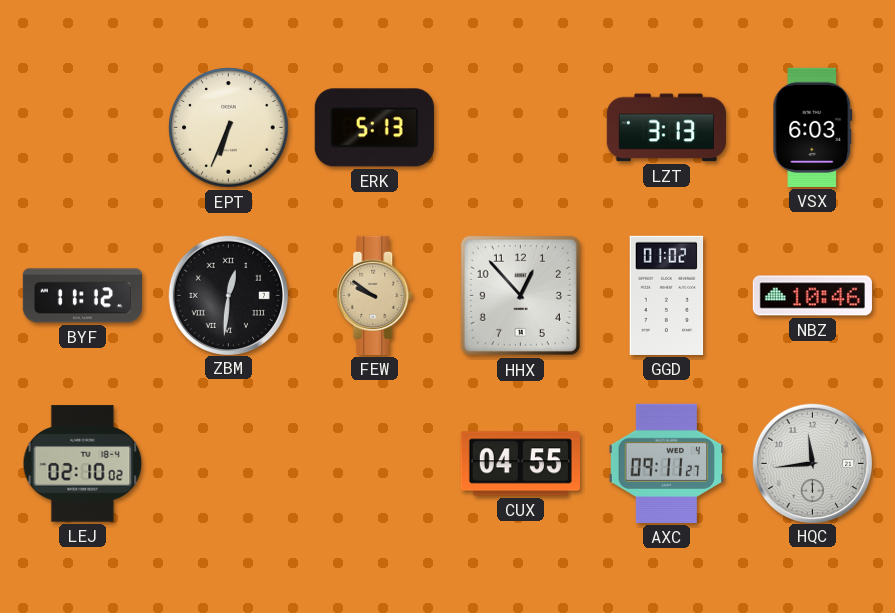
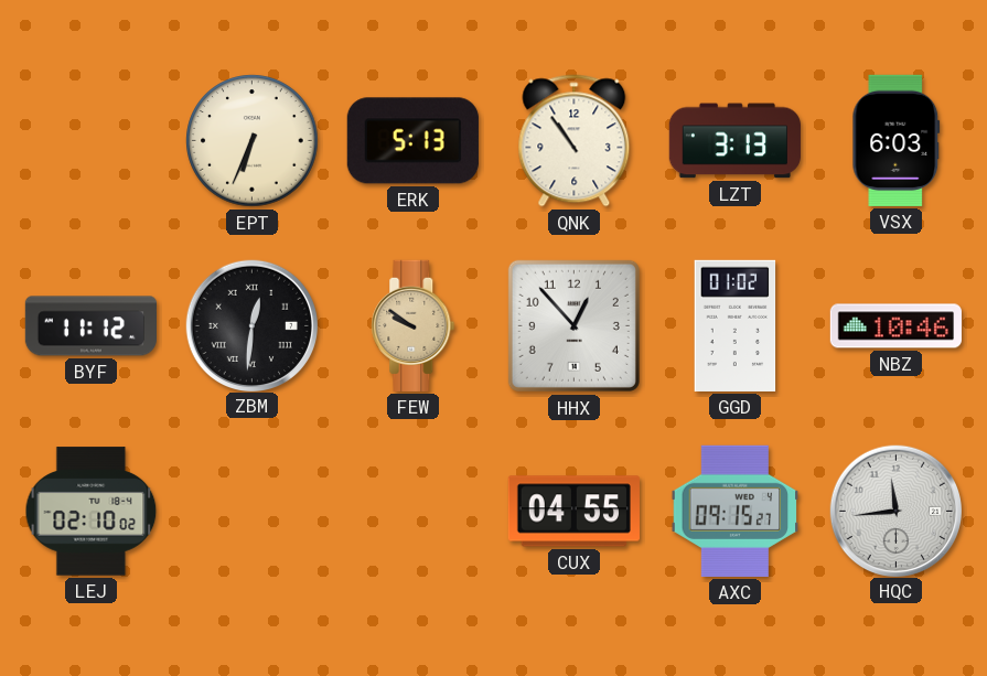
QNK: none -> 10:54 (575, 141)
AXC: 09:11 -> 09:15 (736, 511)
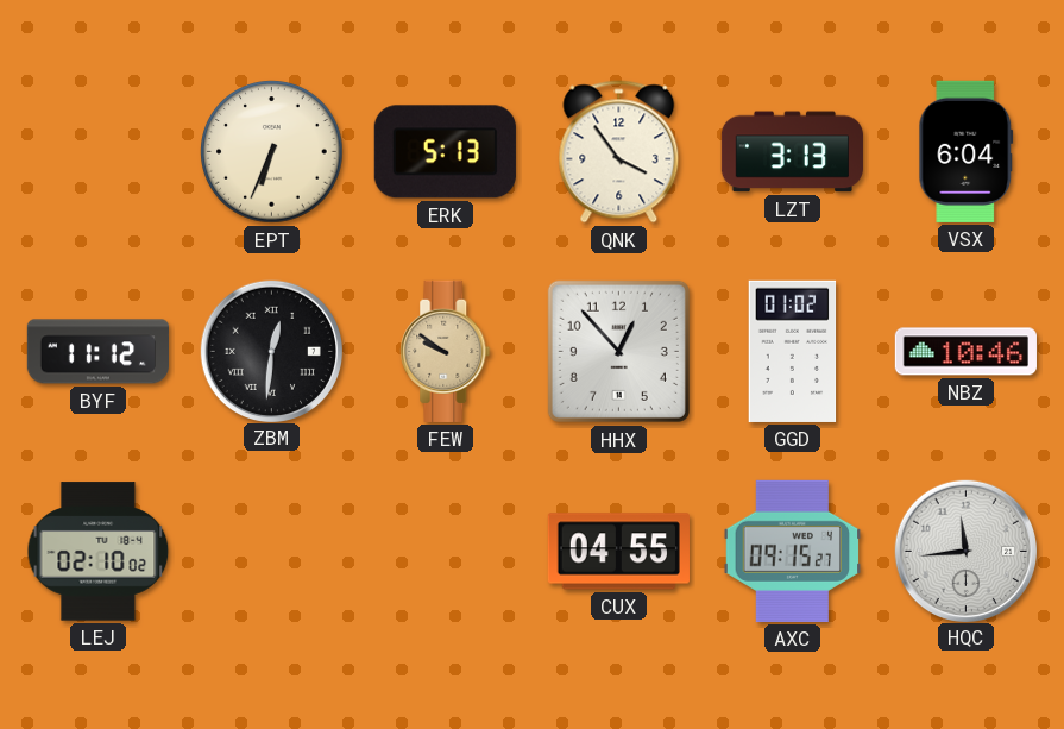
QNK: 10:54 -> 3:54 (619, 152)
VSX: 6:03 -> 6:04 (967, 151)
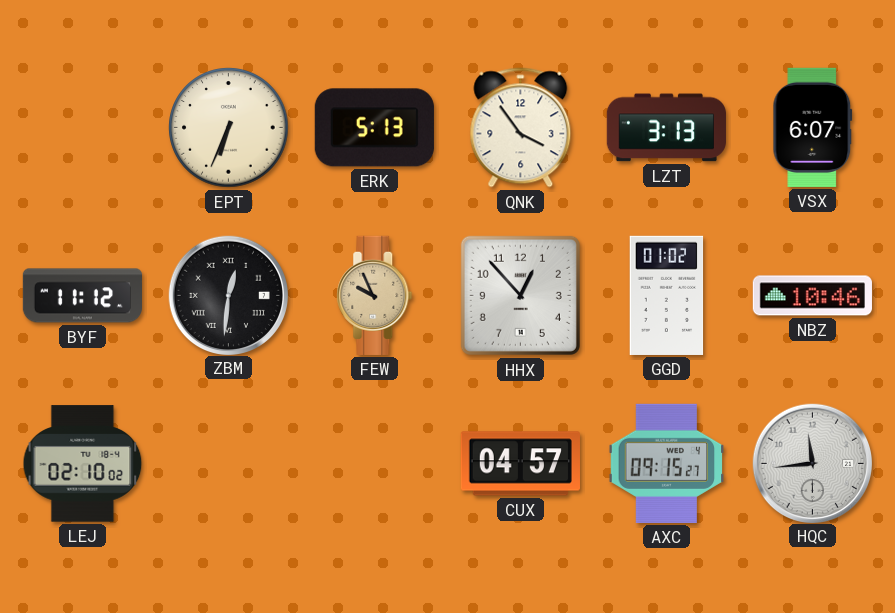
VSX: 6:04 -> 6:07 (813, 127)
FEW: 9:51 -> 9:56 (375, 295)
CUX: 04:55 -> 04:57 (520, 464)
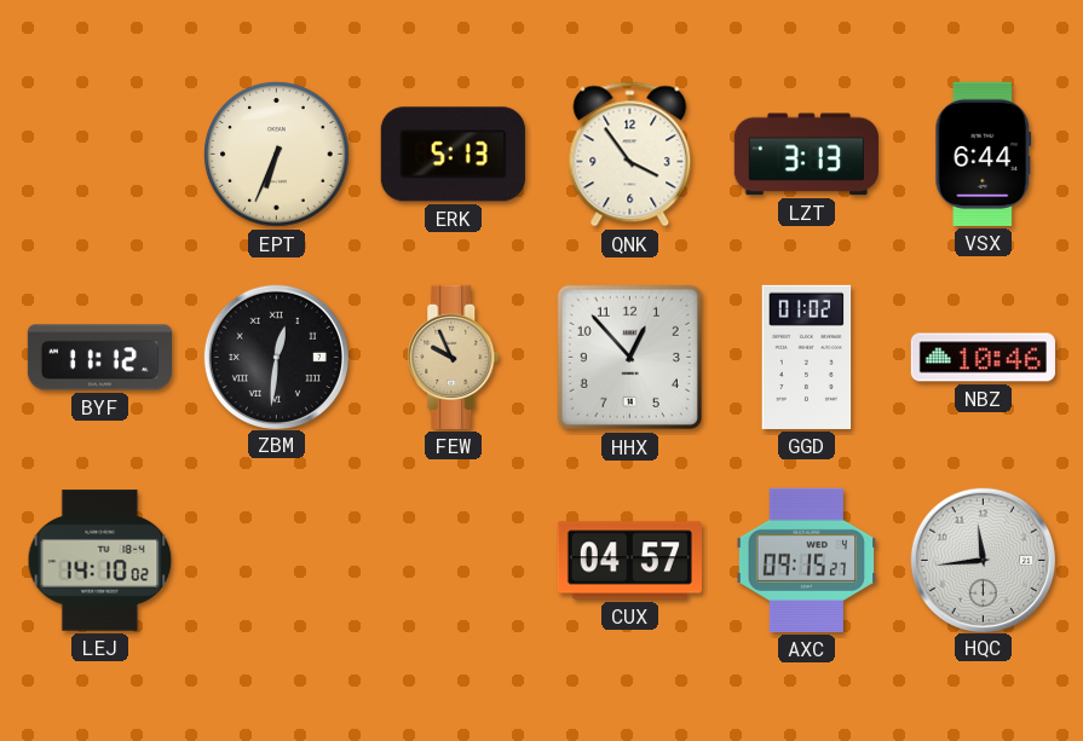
VSX: 6:07 -> 6:44 (984, 154)
LEJ: 02:10 -> 14:10 (100, 561)
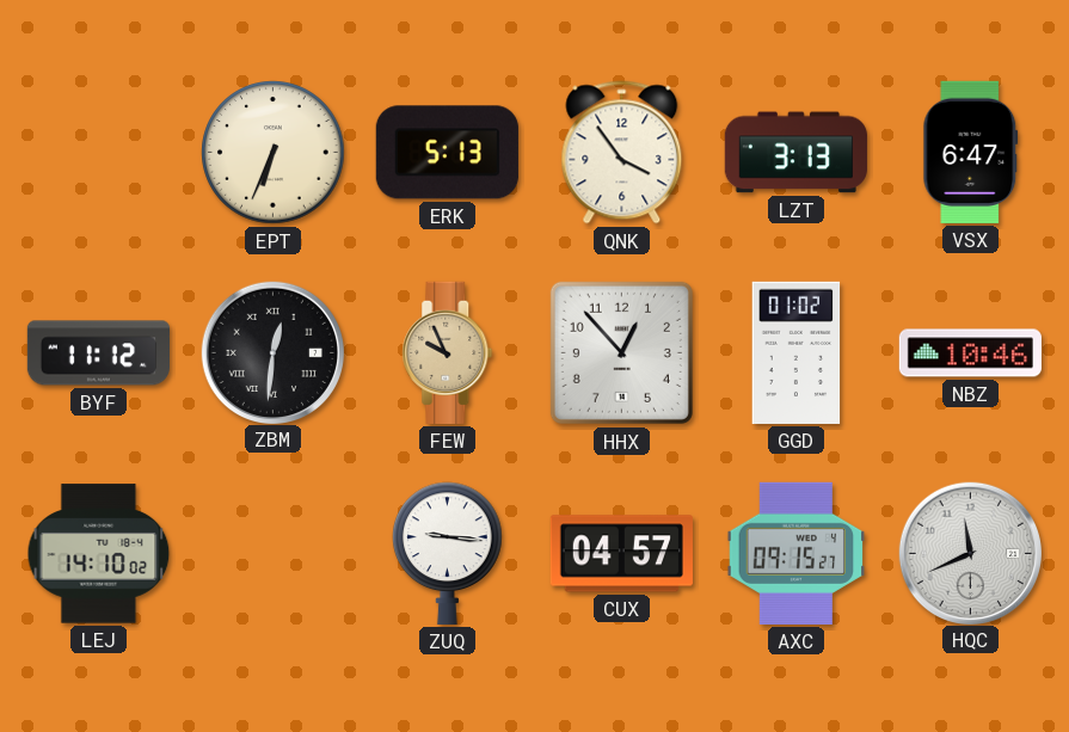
VSX: 6:44 -> 6:47 (971, 152)
ZUQ: none -> 9:16 (448, 553)
HQC: 11:44 -> 11:41 (970, 553)
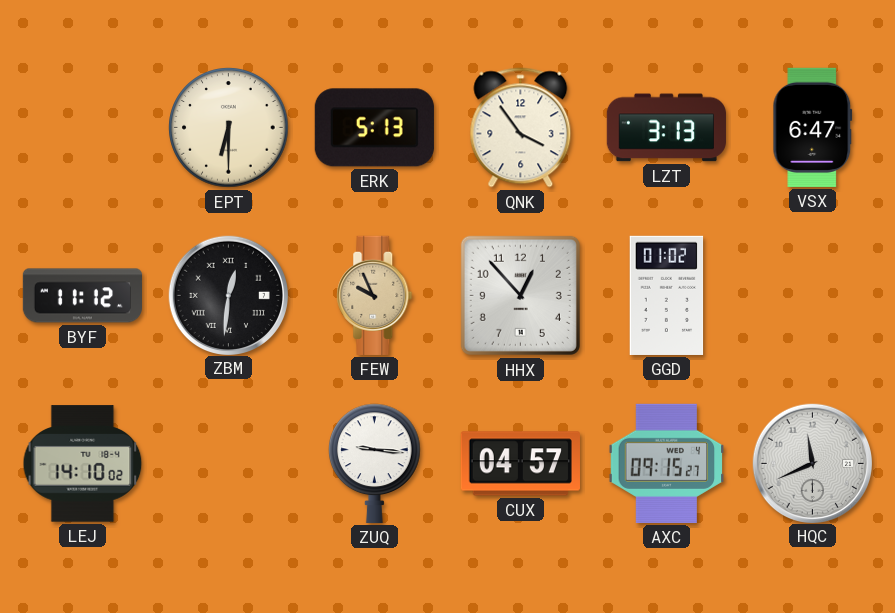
EPT: 6:34 -> 6:30 (229, 128)
NBZ: 10:46 -> none (970, 353)
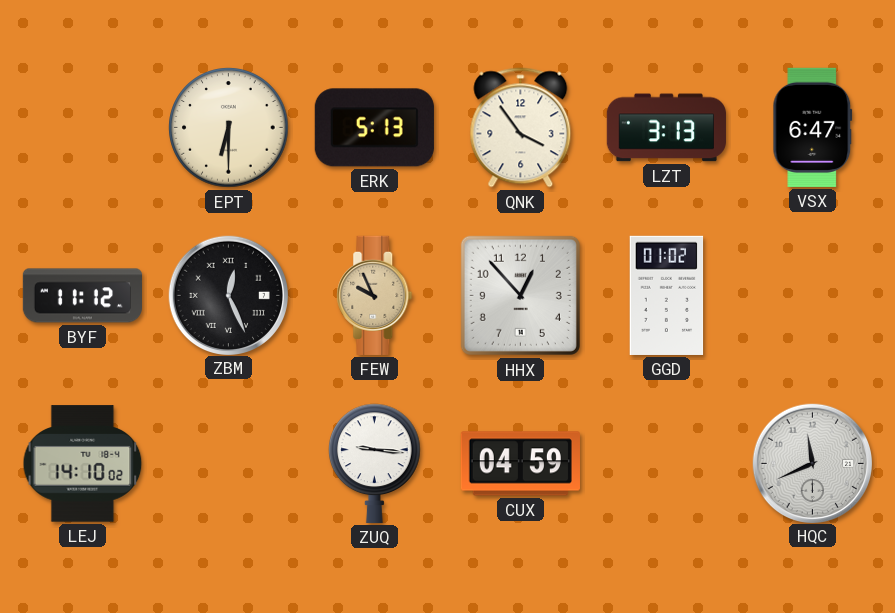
ZBM: 12:31 -> 12:26 (228, 295)
CUX: 04:57 -> 04:59 (520, 464)
AXC: 09:15 -> none (667, 463)
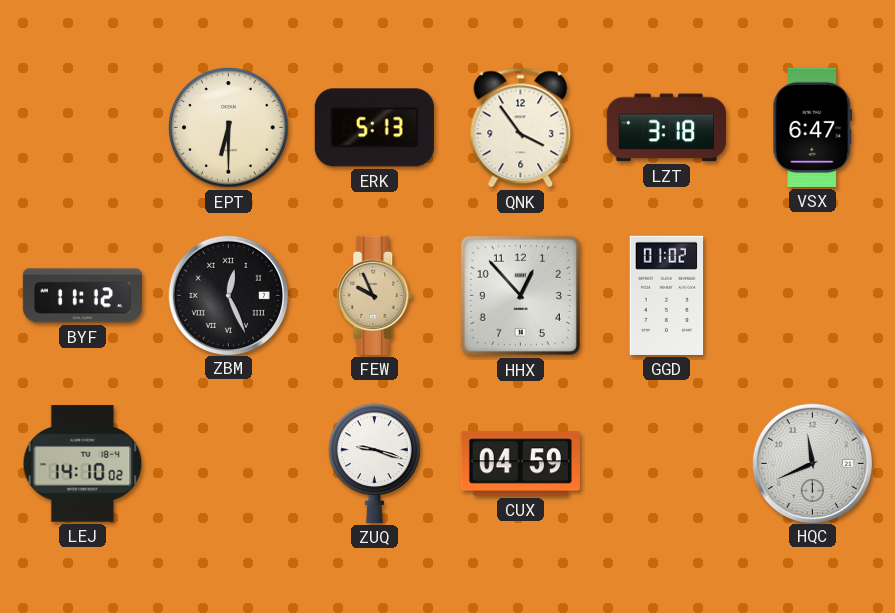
LZT: 3:13 -> 3:18 (666, 128)
ZUQ: 9:16 -> 9:18 (375, 463)
